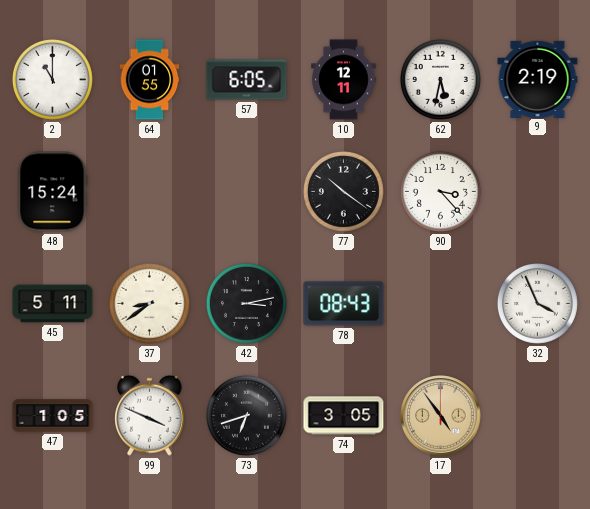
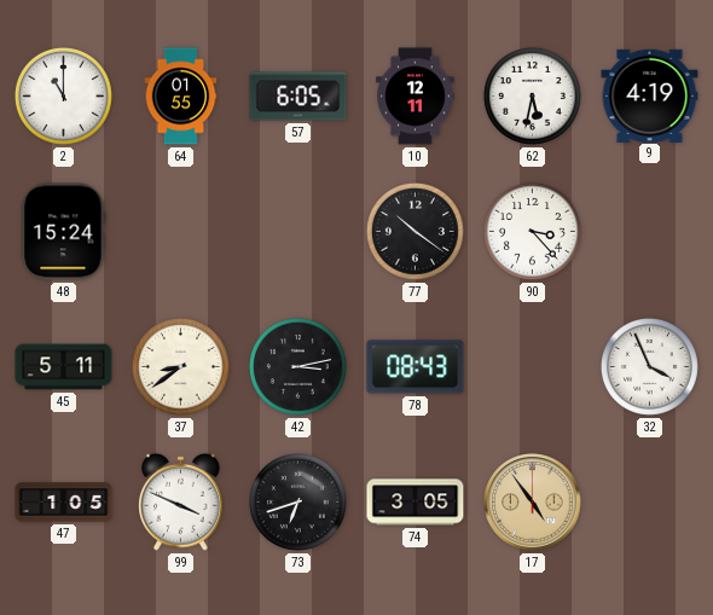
9: 2:19 -> 4:19 (650, 95)
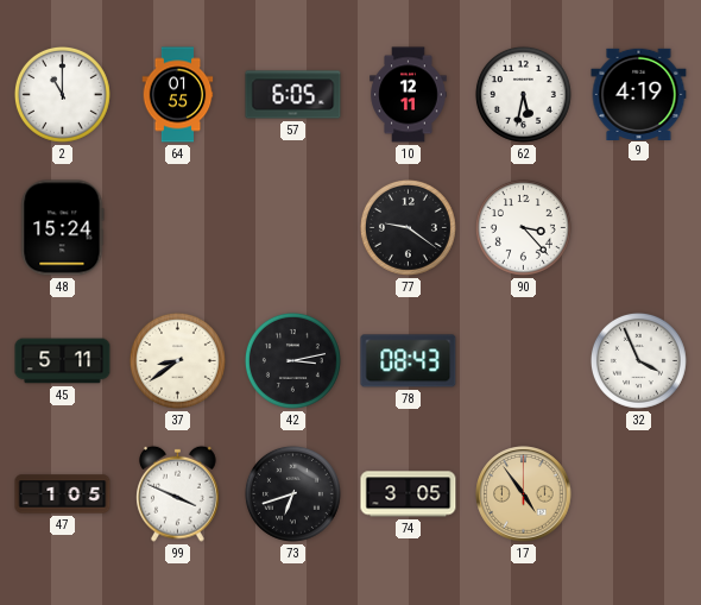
77: 10:21 -> 9:21 (408, 227)
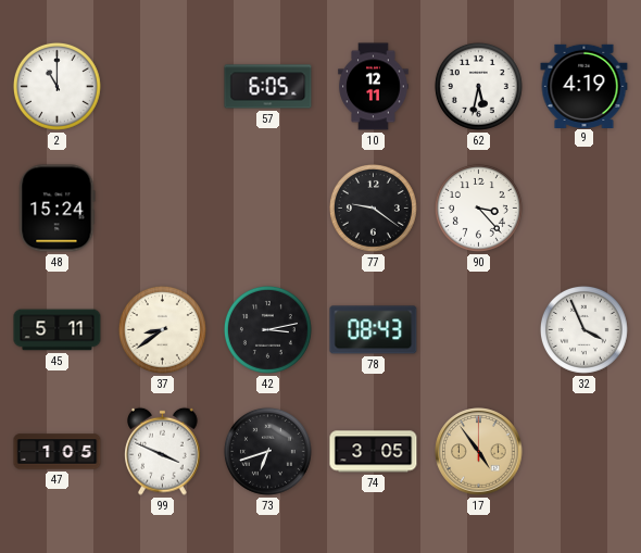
64: 01:55 -> none (178, 95)
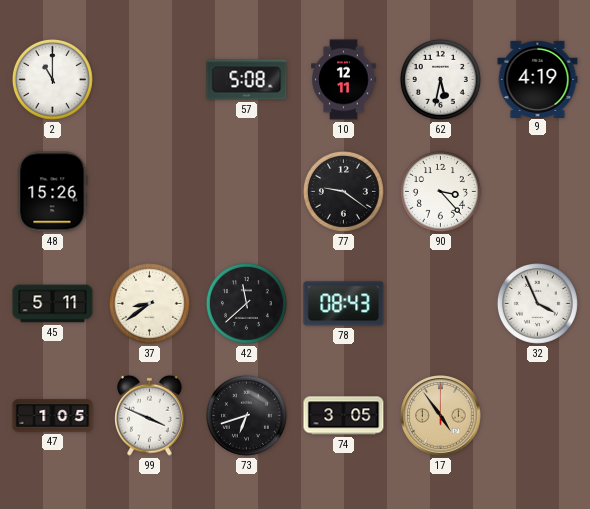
57: 6:05 -> 5:08 (247, 80)
48: 15:24 -> 15:26 (53, 192)
42: 3:13 -> 11:38 (246, 303)
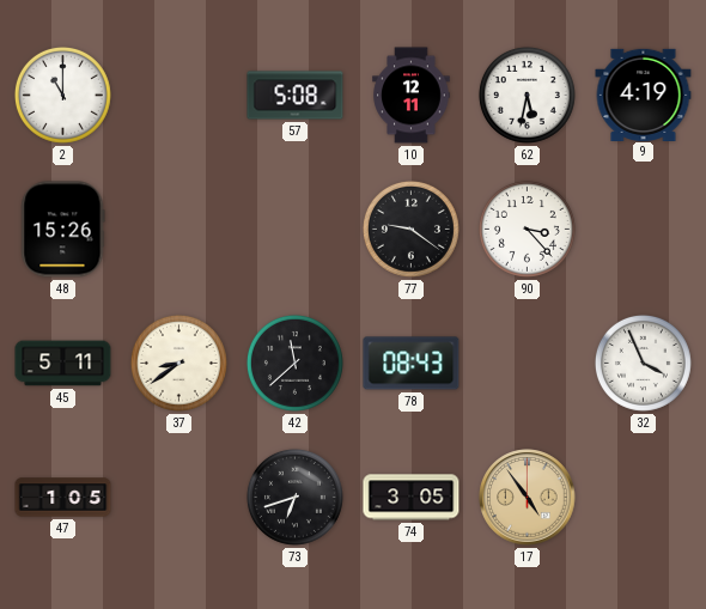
99: 3:49 -> none (150, 415)
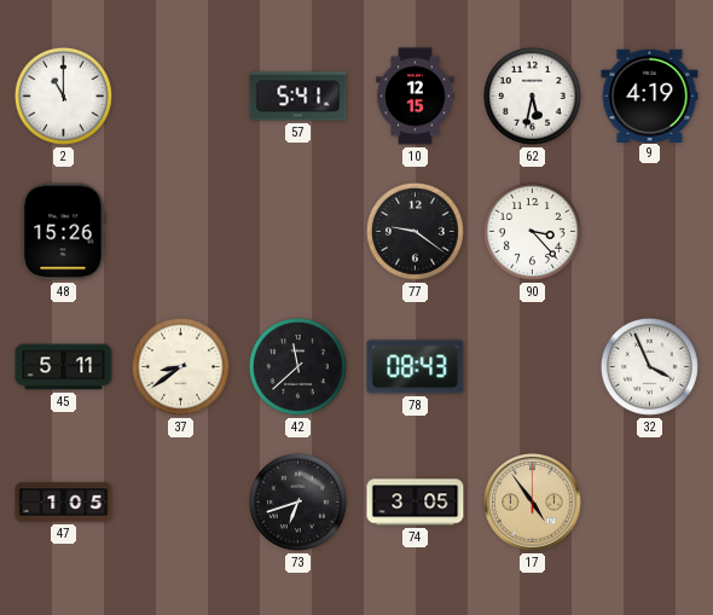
57: 5:08 -> 5:41 (298, 97)
10: 12:11 -> 12:15 (416, 97)
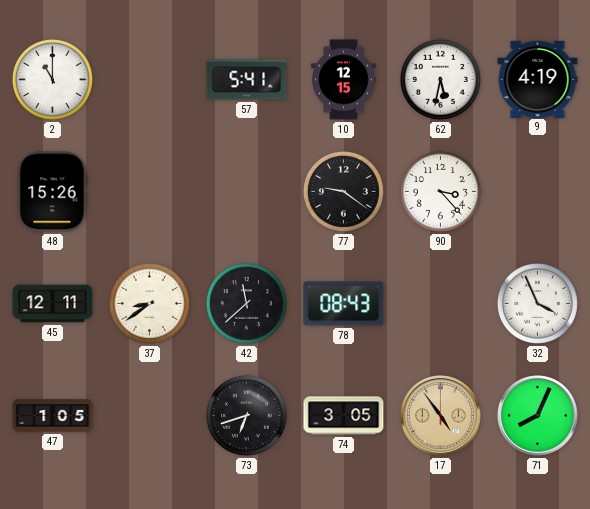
45: 5:11 -> 12:11 (53, 304)
71: none -> 8:04 (538, 416)
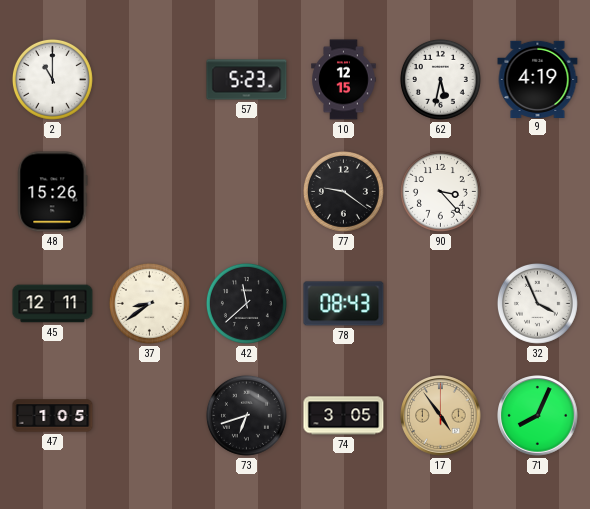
57: 5:41 -> 5:23 (247, 80)
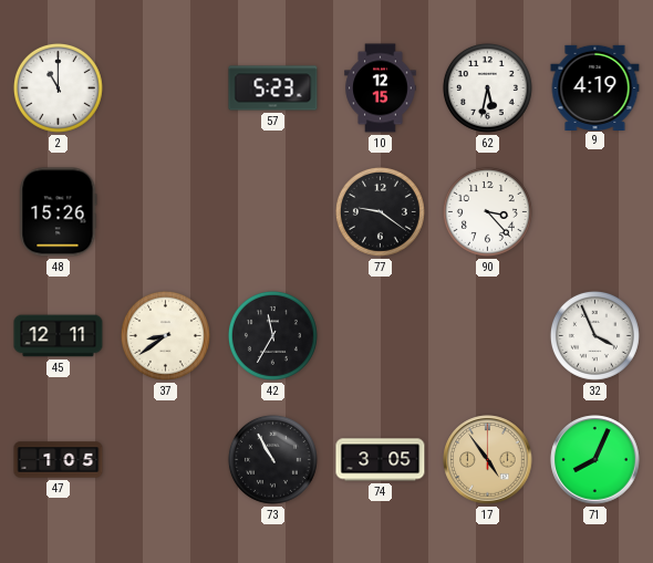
42: 11:38 -> 11:35 (272, 335)
78: 08:43 -> none (344, 304)
73: 6:42 -> 10:55 (272, 459)
